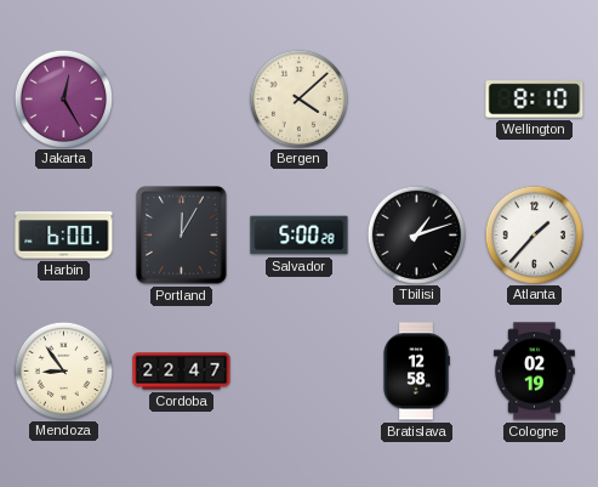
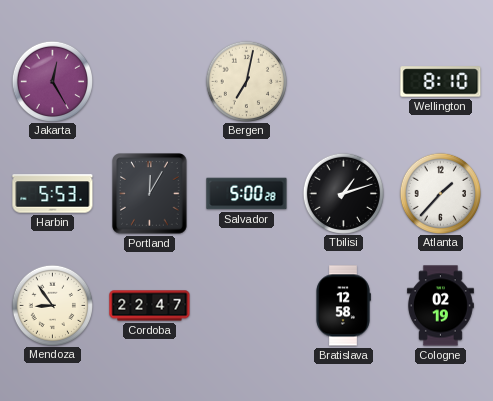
Bergen: 4:08 -> 7:02 (246, 81)
Harbin: 6:00 -> 5:53 (53, 194)
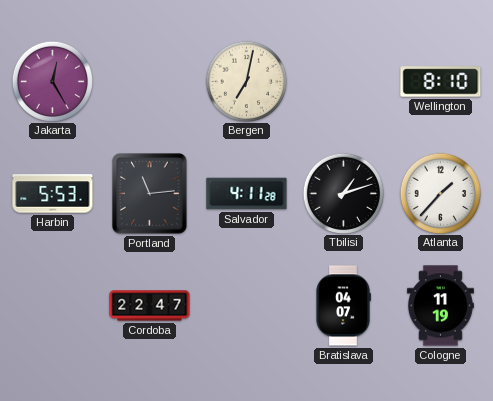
Portland: 12:05 -> 11:14 (150, 194)
Salvador: 5:00 -> 4:11 (247, 194)
Mendoza: 8:54 -> none (52, 305)
Bratislava: 12:58 -> 04:07 (343, 306)
Cologne: 02:19 -> 11:19 (440, 306)
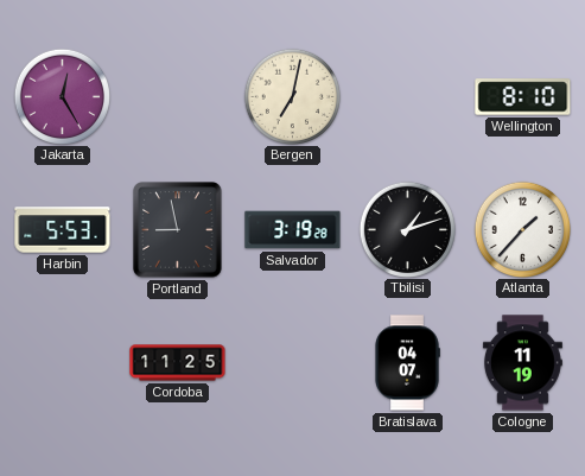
Portland: 11:14 -> 8:58 (178, 230)
Salvador: 4:11 -> 3:19 (293, 230)
Cordoba: 22:47 -> 11:25 (178, 363)
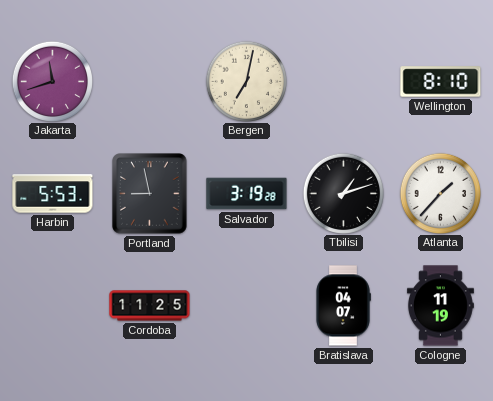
Jakarta: 12:25 -> 11:42 (52, 81)
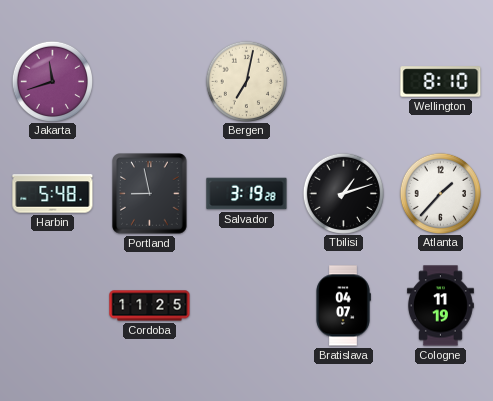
Harbin: 5:53 -> 5:48 (53, 194)
